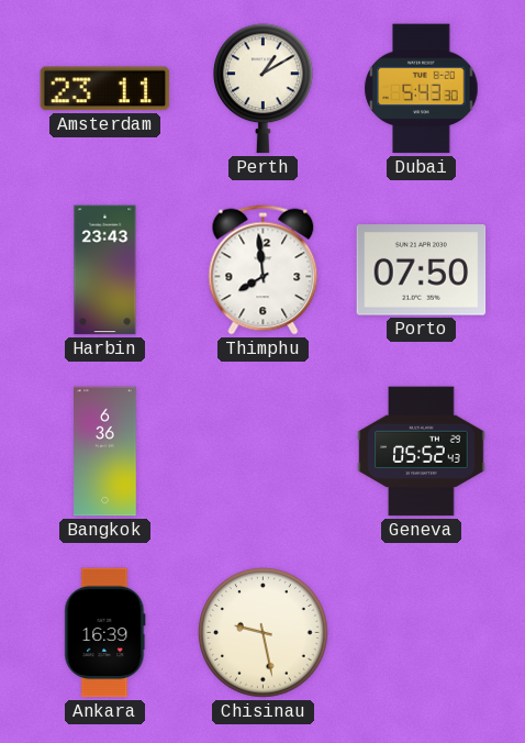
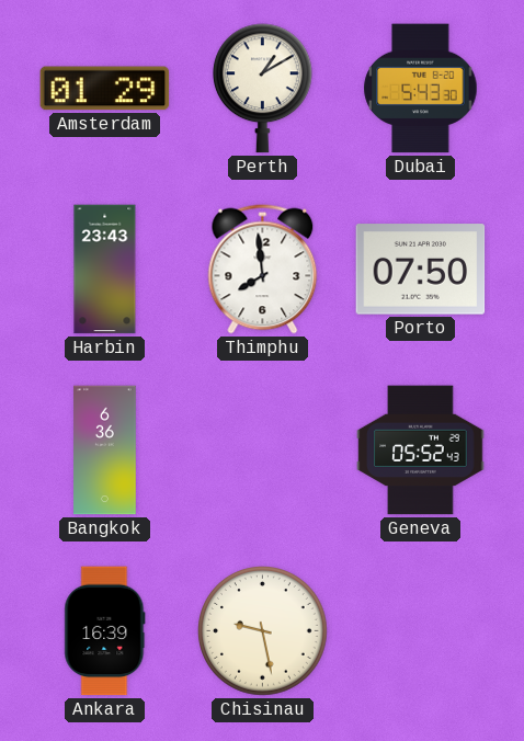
Amsterdam: 23:11 -> 01:29 (105, 89)
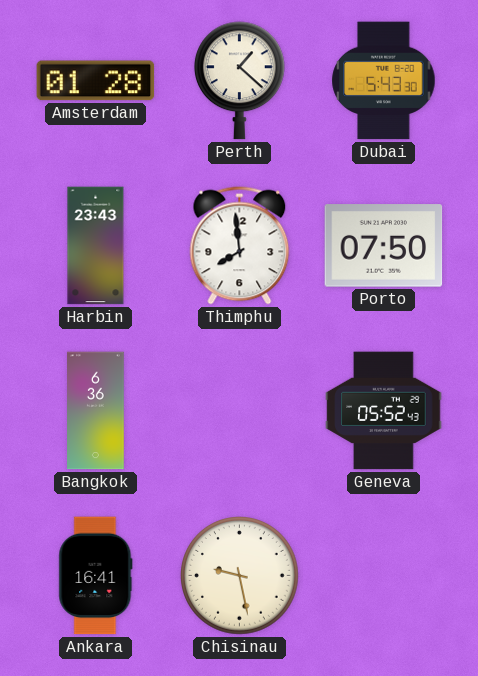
Amsterdam: 01:29 -> 01:28 (96, 81)
Perth: 1:10 -> 1:22 (239, 81)
Ankara: 16:39 -> 16:41 (96, 576)
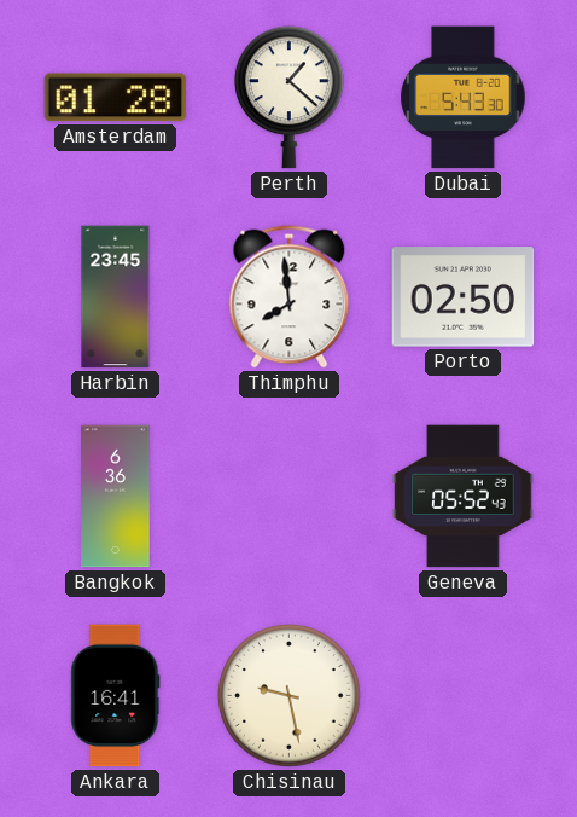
Harbin: 23:43 -> 23:45 (116, 297)
Porto: 07:50 -> 02:50 (464, 297)
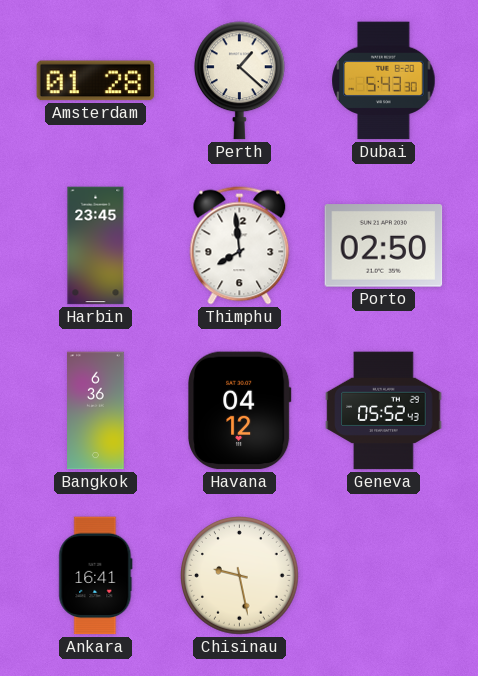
Havana: none -> 04:12 (240, 411)
